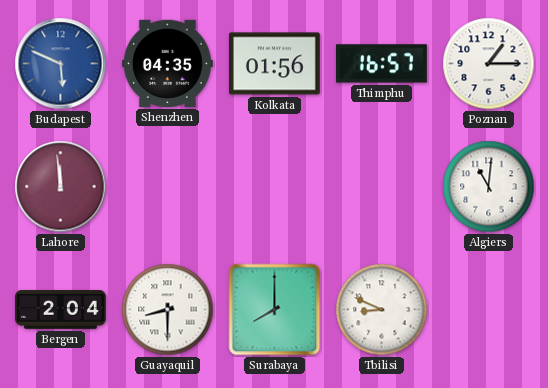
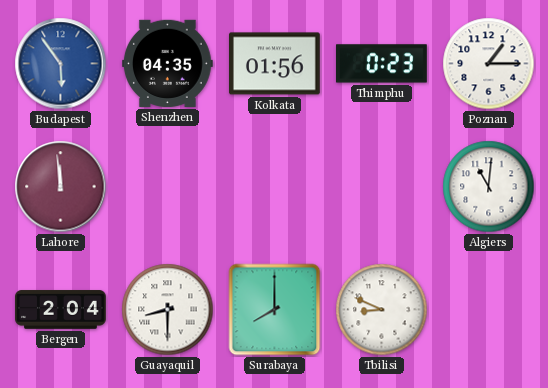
Budapest: 5:49 -> 5:54 (61, 64)
Thimphu: 16:57 -> 0:23 (382, 64)
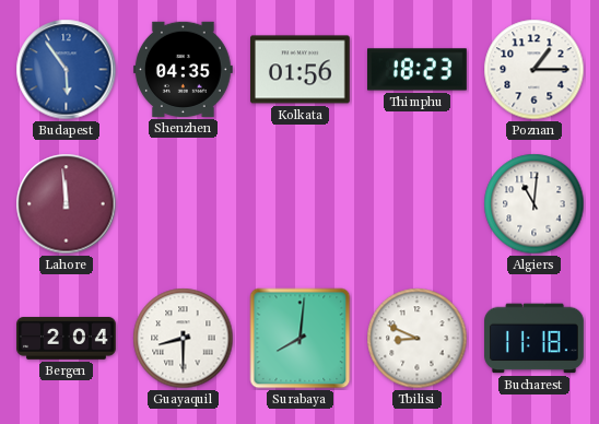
Thimphu: 0:23 -> 18:23 (418, 70)
Surabaya: 8:00 -> 8:01 (301, 339)
Bucharest: none -> 11:18 (535, 339)
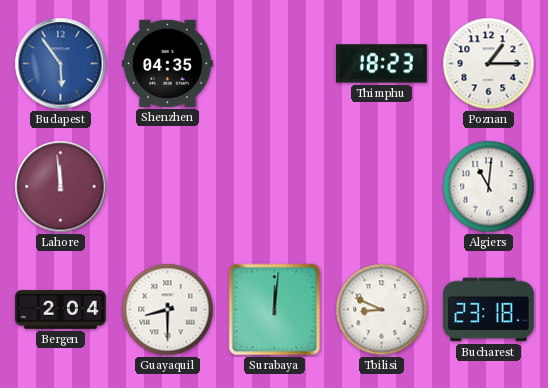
Kolkata: 01:56 -> none (301, 70)
Surabaya: 8:01 -> 12:01 (275, 310)
Bucharest: 11:18 -> 23:18 (489, 310)
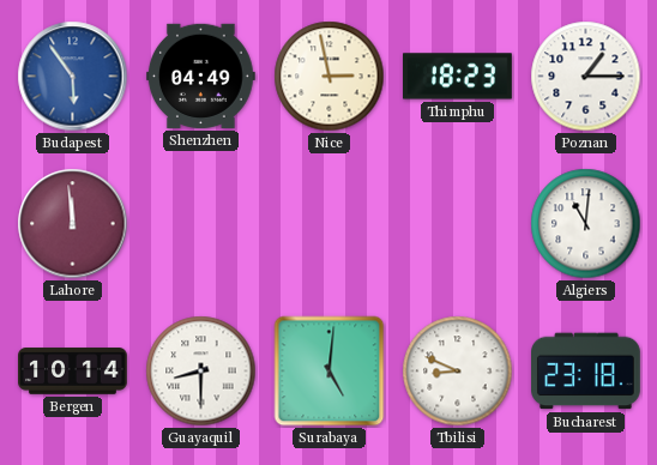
Shenzhen: 04:35 -> 04:49 (201, 76)
Nice: none -> 2:58 (330, 77)
Bergen: 2:04 -> 10:14 (73, 372)
Surabaya: 12:01 -> 5:01 (330, 372)
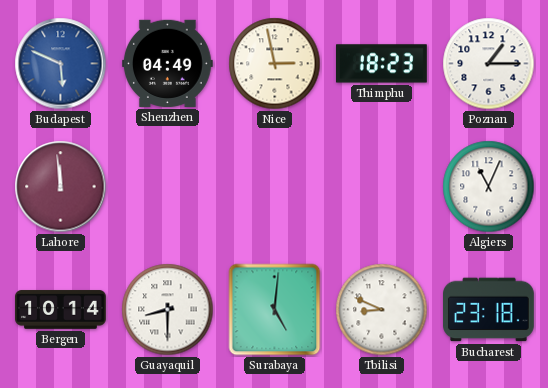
Budapest: 5:54 -> 5:49 (61, 64)
Algiers: 11:01 -> 11:04 (489, 187)
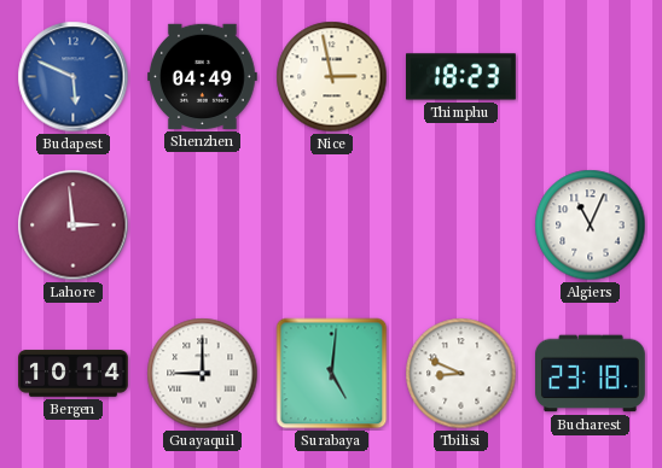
Poznan: 1:15 -> none (489, 64)
Lahore: 11:59 -> 2:59 (74, 226)
Guayaquil: 8:30 -> 9:00 (203, 374)
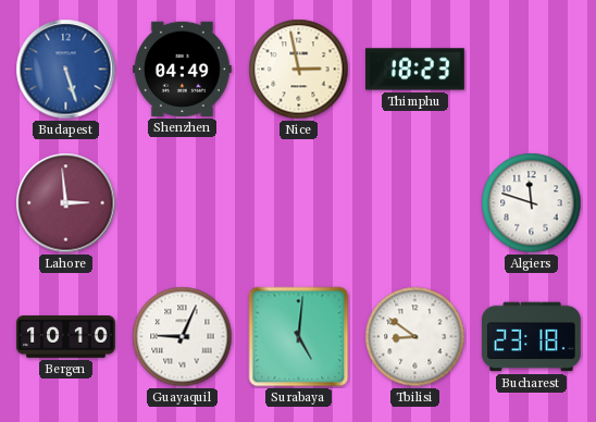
Budapest: 5:49 -> 5:27 (66, 70)
Algiers: 11:04 -> 11:48 (532, 203)
Bergen: 10:14 -> 10:10 (66, 337)
Guayaquil: 9:00 -> 9:04 (183, 337)
Tbilisi: 8:49 -> 8:51 (415, 337)
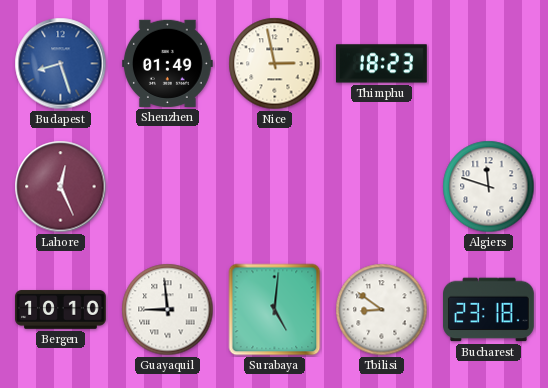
Budapest: 5:27 -> 8:27 (61, 64)
Shenzhen: 04:49 -> 01:49 (168, 63)
Lahore: 2:59 -> 12:26 (61, 187)
Guayaquil: 9:04 -> 8:59 (168, 310)
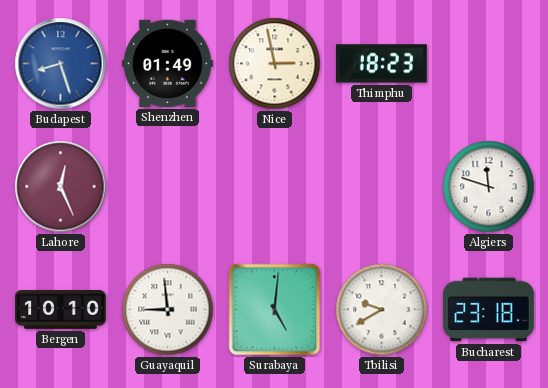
Tbilisi: 8:51 -> 9:40 (382, 310)
